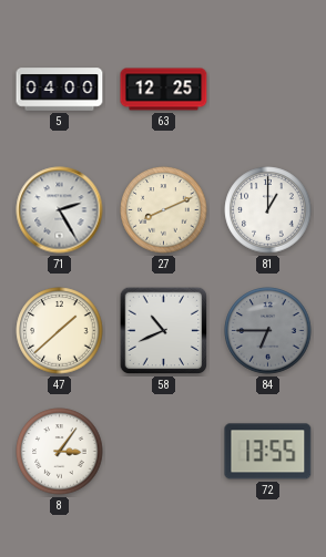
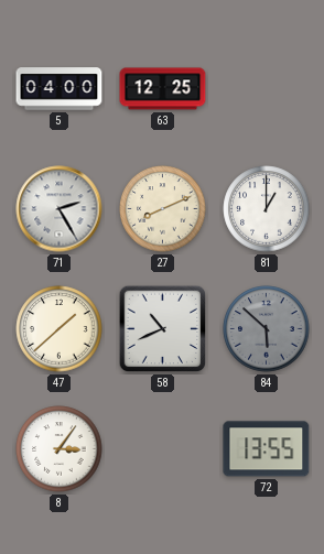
84: 6:45 -> 5:52 (267, 329)
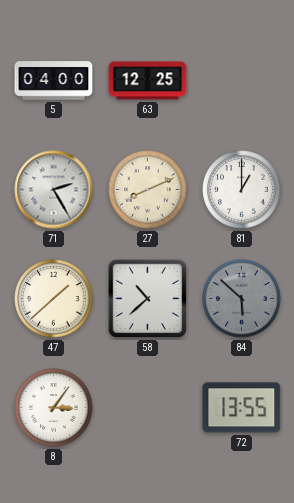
58: 10:41 -> 10:38 (148, 299)
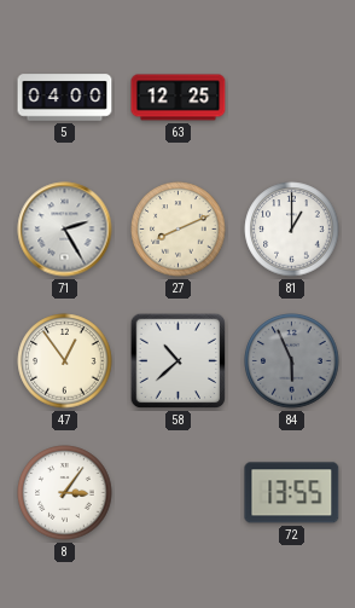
47: 1:38 -> 12:54 (65, 361)
84: 5:52 -> 5:56 (292, 361)
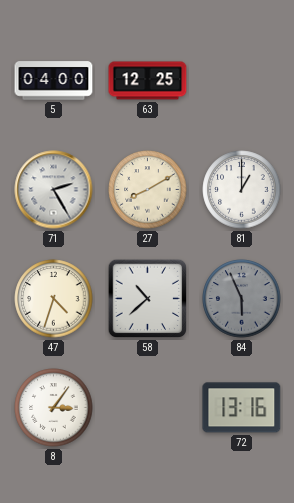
27: 8:11 -> 8:10 (148, 190)
47: 12:54 -> 4:33 (54, 299)
72: 13:55 -> 13:16 (242, 408)
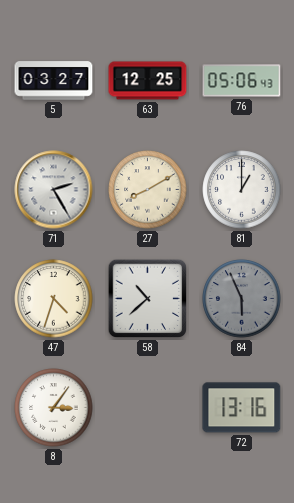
5: 04:00 -> 03:27 (54, 81)
76: none -> 05:06 (242, 81)
